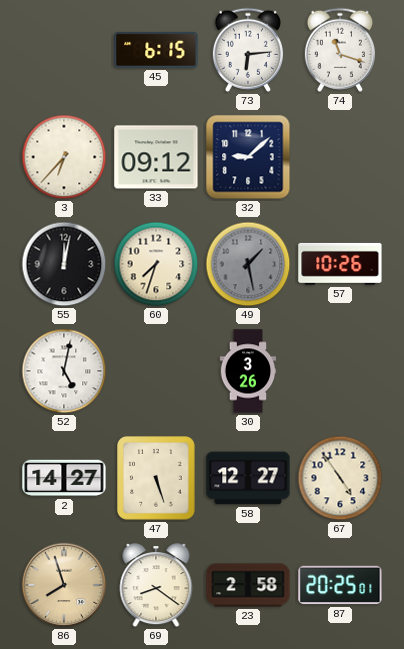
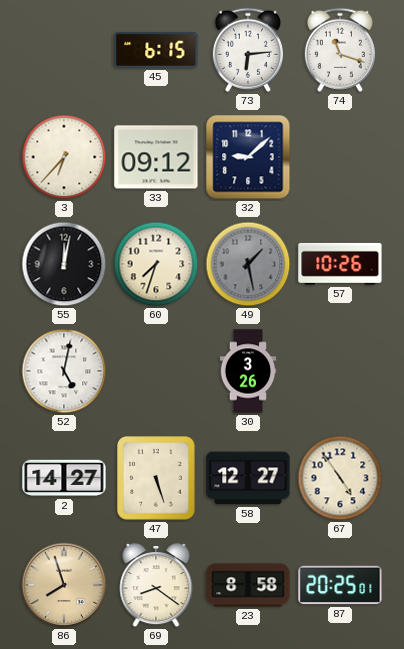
23: 2:58 -> 8:58 (248, 585)
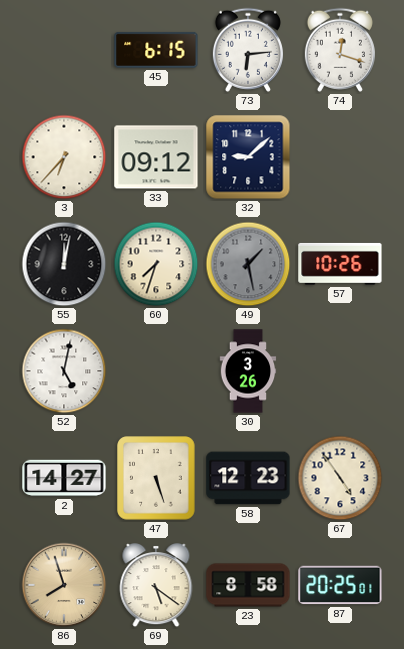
74: 11:18 -> 12:18 (340, 50)
58: 12:27 -> 12:23 (248, 478)
69: 8:21 -> 5:21 (156, 586)
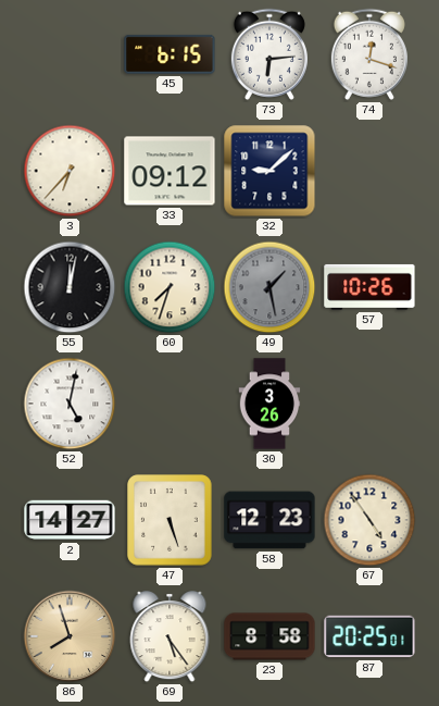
69: 5:21 -> 5:24 (170, 637)
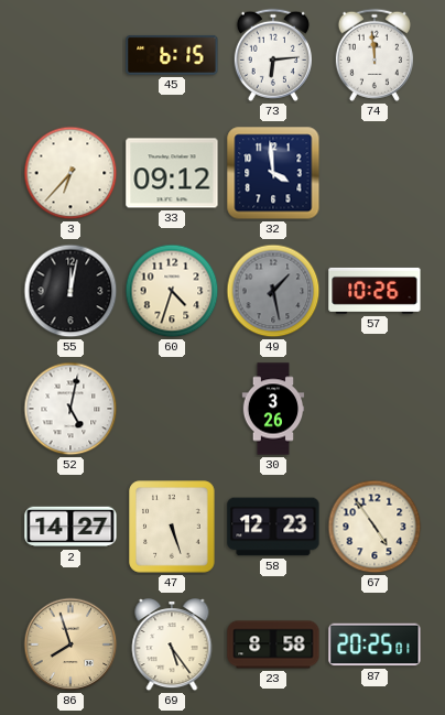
74: 12:18 -> 11:59 (375, 55)
32: 9:08 -> 3:59 (273, 173)
60: 7:33 -> 4:33 (172, 291)
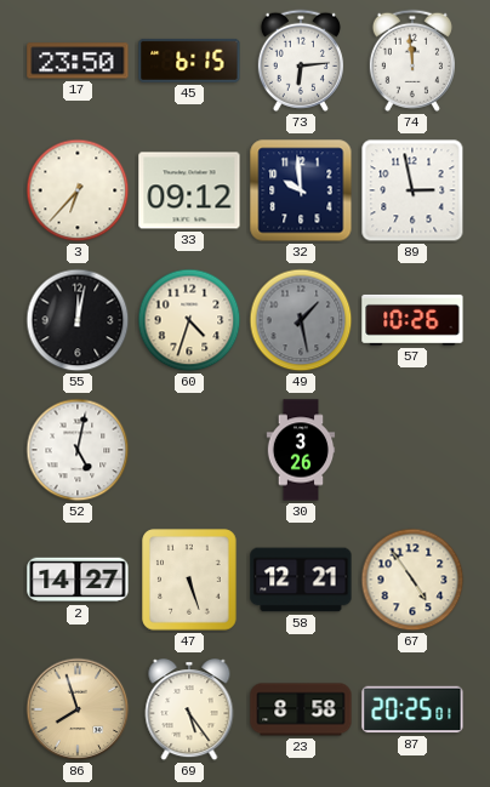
17: none -> 23:50 (78, 61)
32: 3:59 -> 9:59 (301, 190)
89: none -> 2:58 (412, 190)
58: 12:23 -> 12:21 (301, 580)
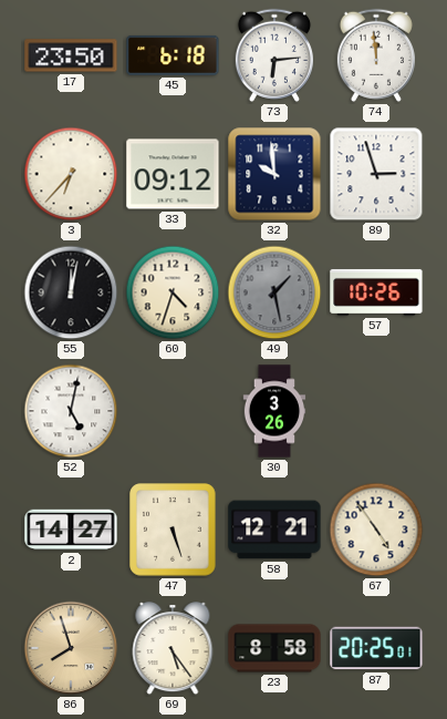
45: 6:15 -> 6:18 (173, 55)
89: 2:58 -> 2:57 (376, 174)
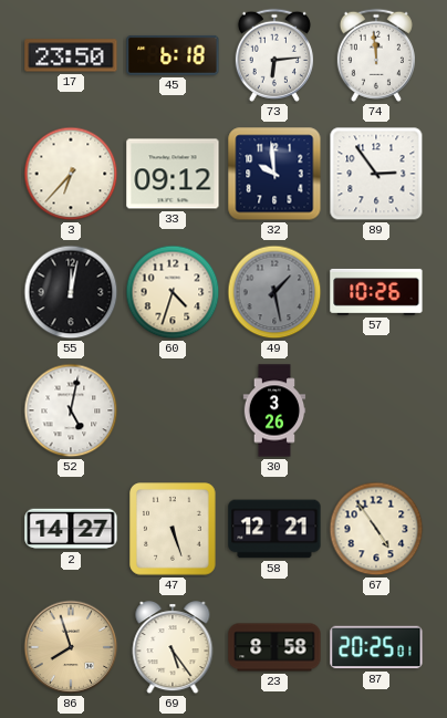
89: 2:57 -> 2:54 (376, 174)
